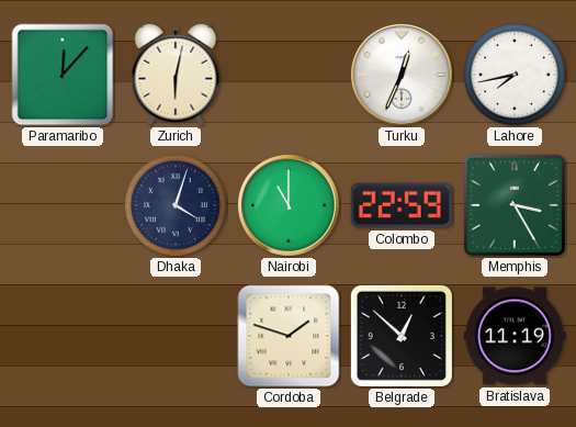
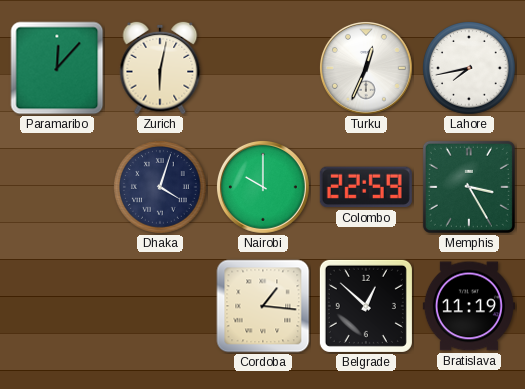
Nairobi: 11:00 -> 10:00 (263, 187)
Cordoba: 1:48 -> 1:16 (263, 306)
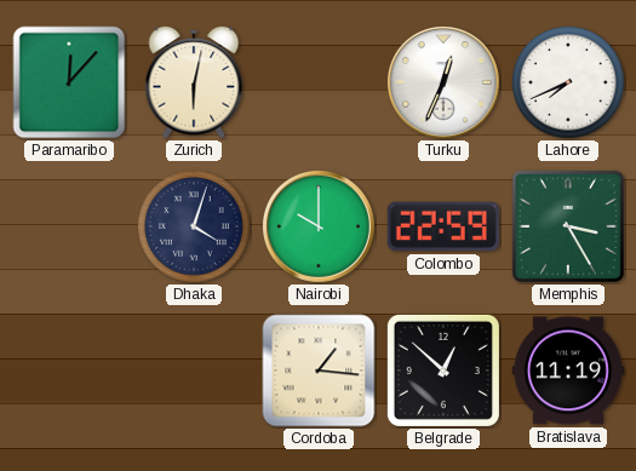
Lahore: 7:43 -> 7:41 (569, 84)
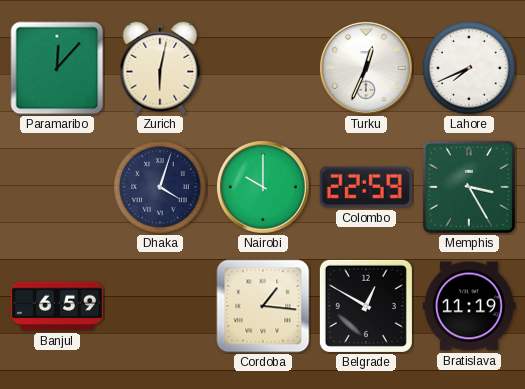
Banjul: none -> 6:59 (57, 306)
Belgrade: 12:52 -> 12:50 (366, 306)
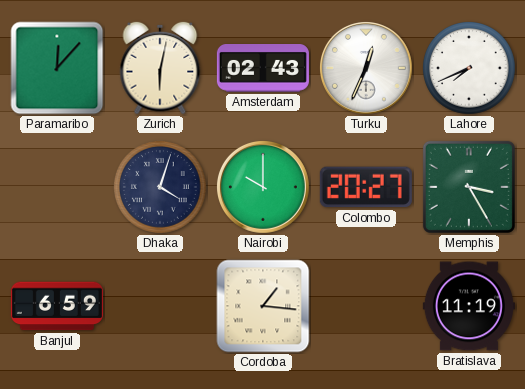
Amsterdam: none -> 02:43 (263, 69)
Colombo: 22:59 -> 20:27 (366, 187)
Belgrade: 12:50 -> none (366, 306)
